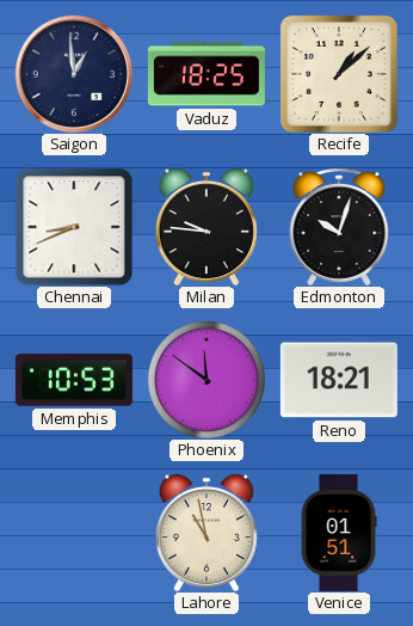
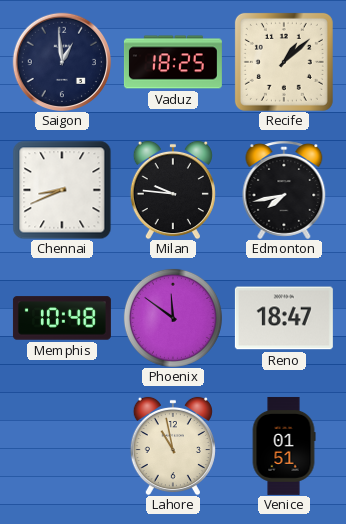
Edmonton: 10:03 -> 7:43 (284, 190)
Memphis: 10:53 -> 10:48 (62, 318)
Reno: 18:21 -> 18:47 (284, 318)
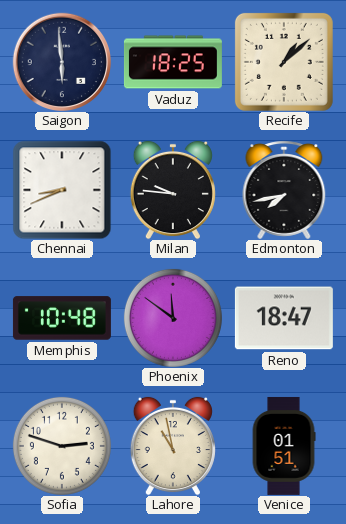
Saigon: 12:59 -> 5:59 (61, 61)
Sofia: none -> 2:48 (62, 446)
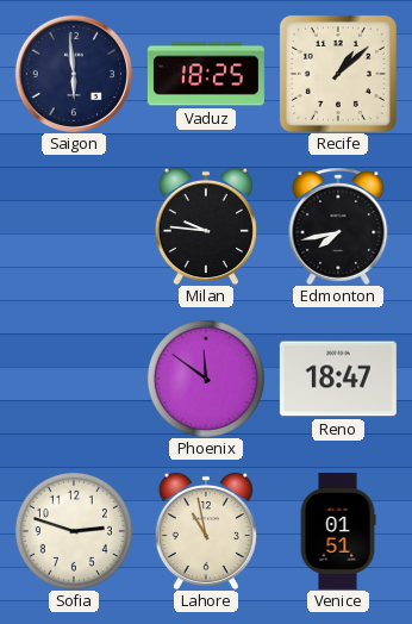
Chennai: 8:41 -> none (62, 190)
Memphis: 10:48 -> none (62, 318)
